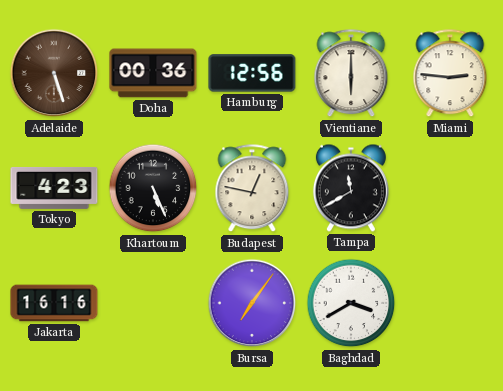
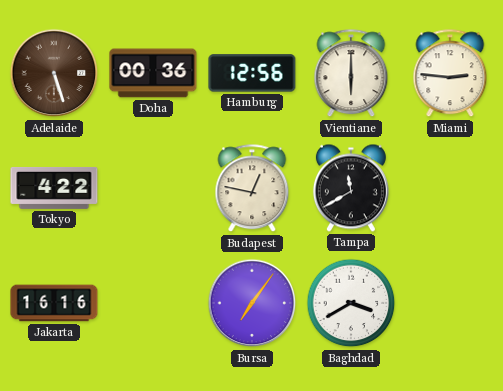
Tokyo: 4:23 -> 4:22 (54, 188)
Khartoum: 5:26 -> none (153, 188)
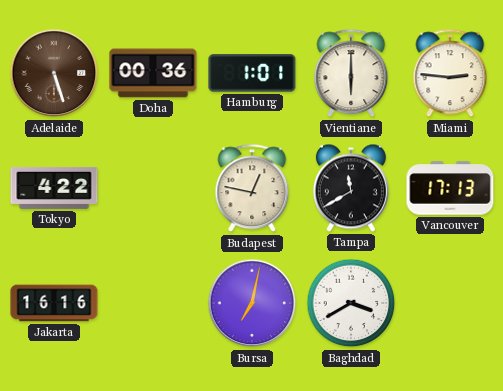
Hamburg: 12:56 -> 1:01 (252, 73)
Vancouver: none -> 17:13 (450, 188)
Bursa: 7:06 -> 7:02 (252, 303)
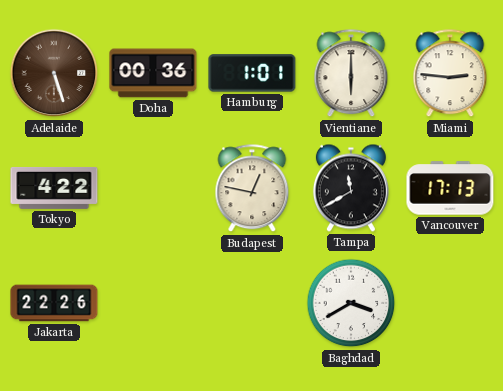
Jakarta: 16:16 -> 22:26 (54, 303)
Bursa: 7:02 -> none (252, 303)
